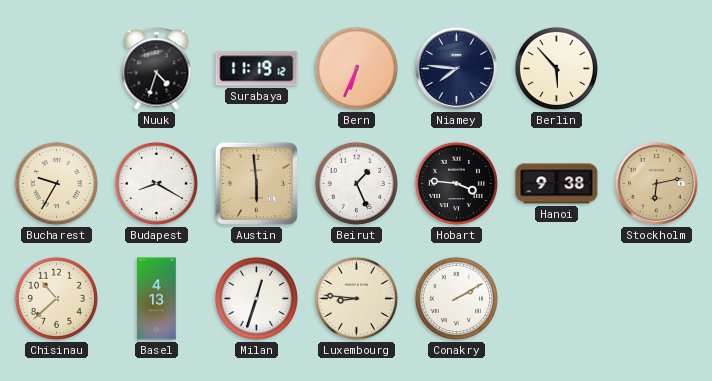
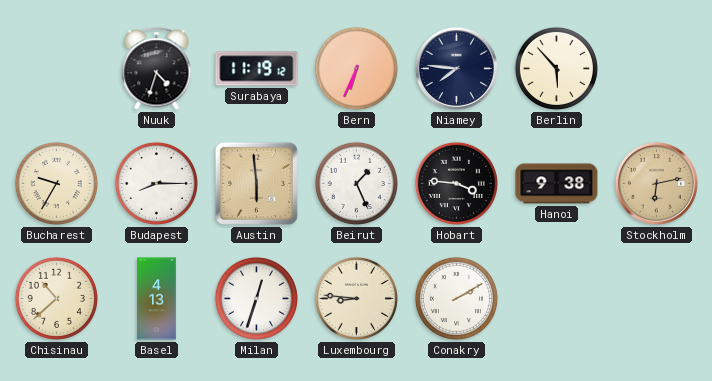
Budapest: 8:20 -> 8:15 (156, 183)
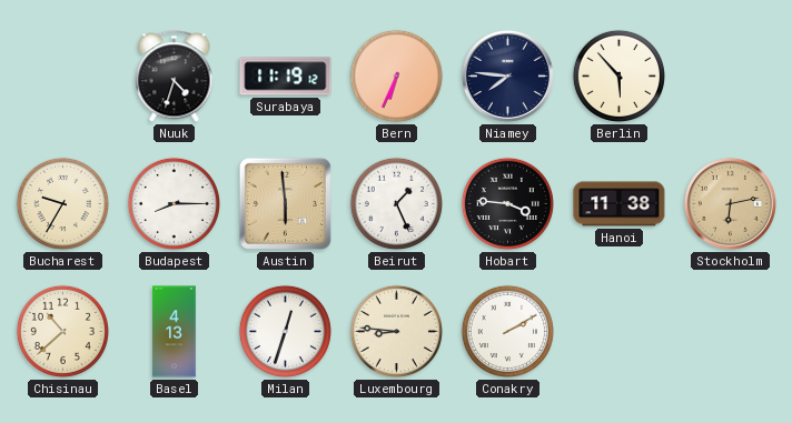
Hanoi: 9:38 -> 11:38 (620, 204)
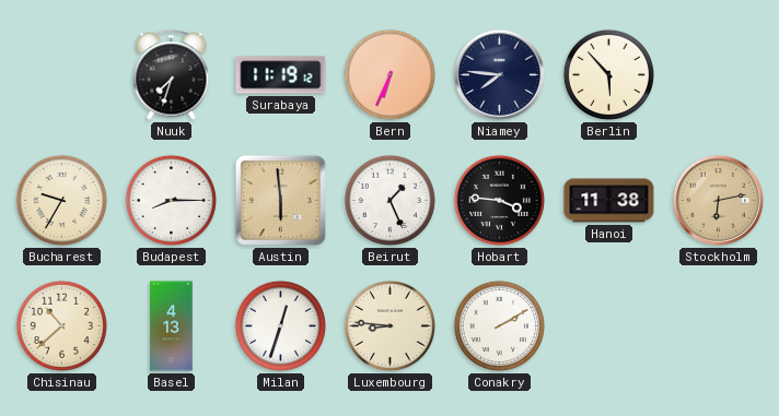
Nuuk: 4:33 -> 7:33 (172, 75)
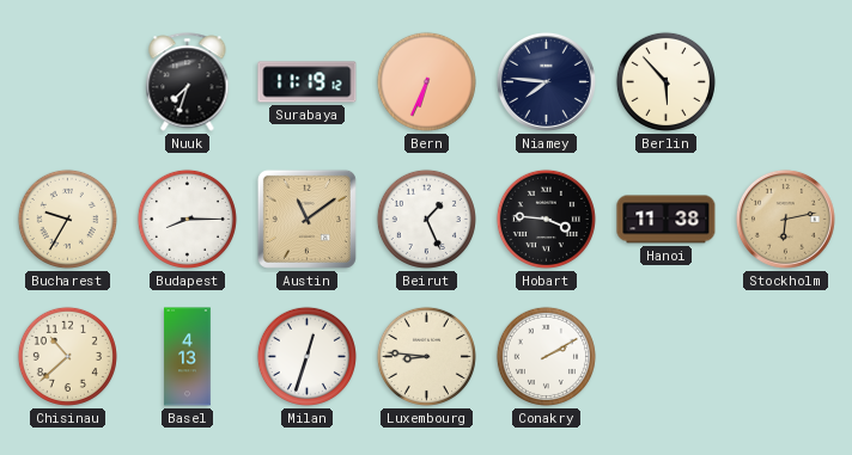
Austin: 5:59 -> 11:09 (306, 219)
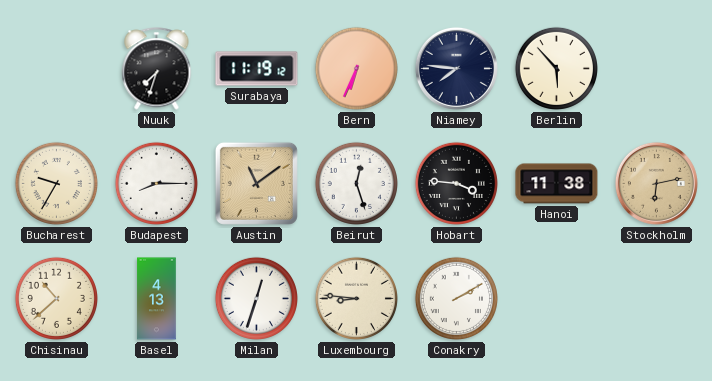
Beirut: 1:26 -> 12:27 (356, 183)
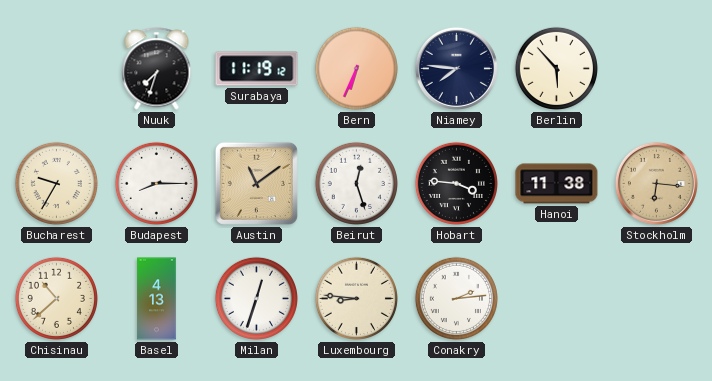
Stockholm: 6:13 -> 6:16 (656, 183)
Conakry: 2:10 -> 2:14 (456, 298)
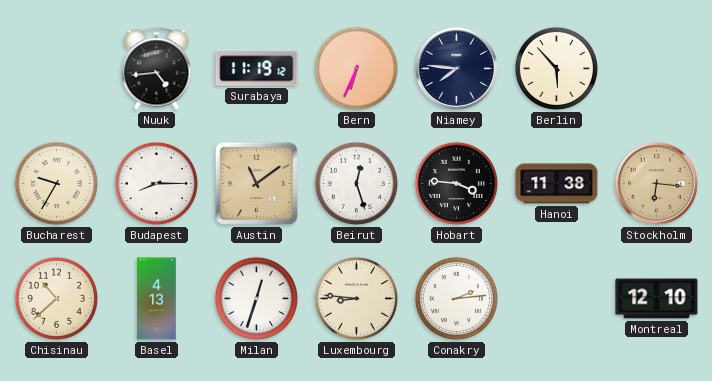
Nuuk: 7:33 -> 4:44 (157, 69)
Montreal: none -> 12:10 (657, 299)
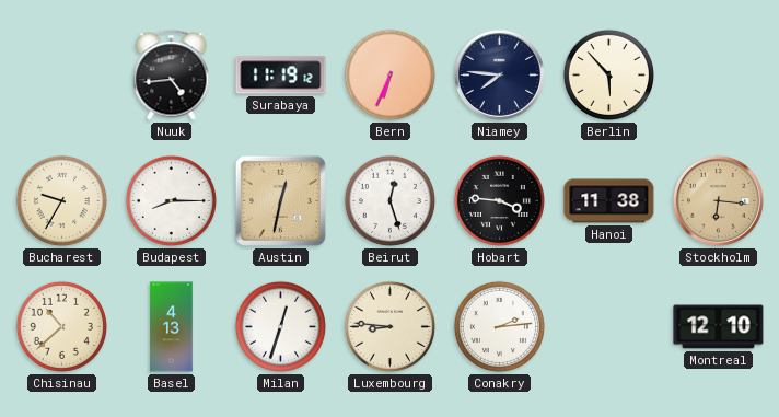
Austin: 11:09 -> 12:32 (280, 200)
